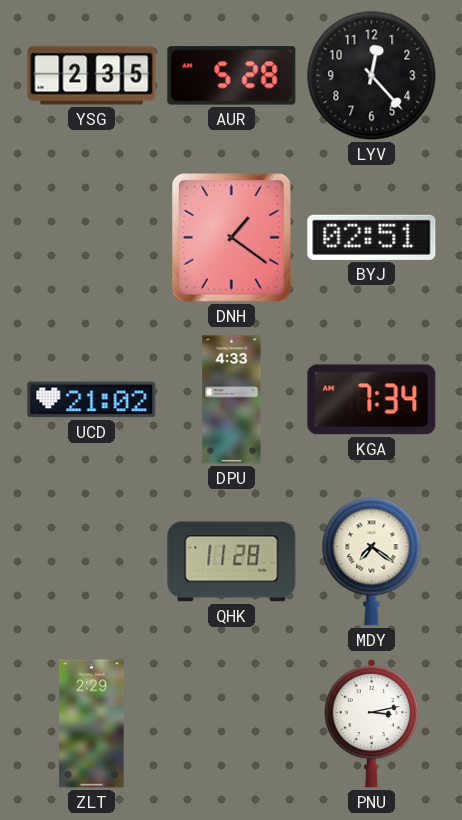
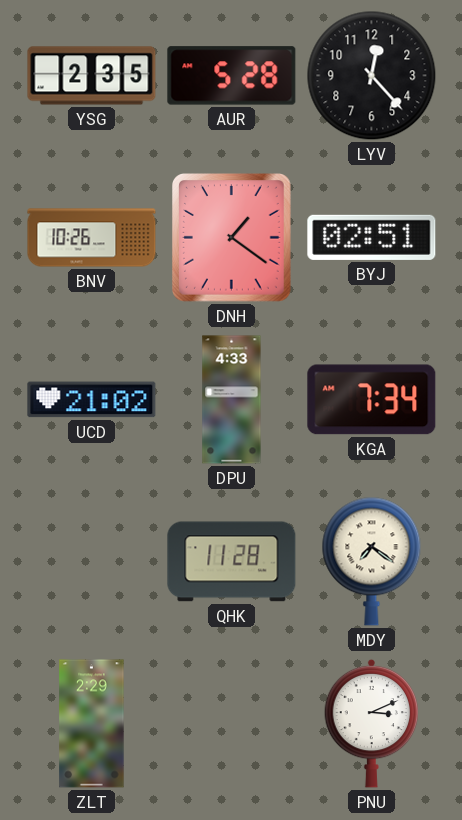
BNV: none -> 10:26 (92, 238)
PNU: 3:13 -> 3:11 (372, 723)
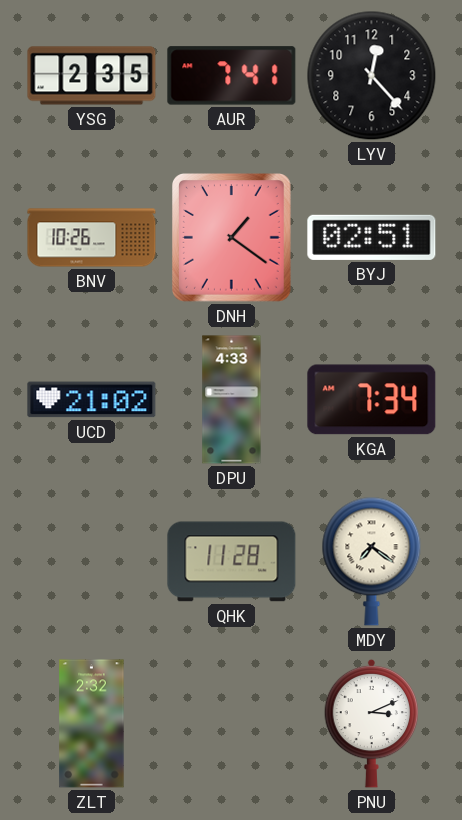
AUR: 5:28 -> 7:41 (232, 76)
ZLT: 2:29 -> 2:32 (92, 724)
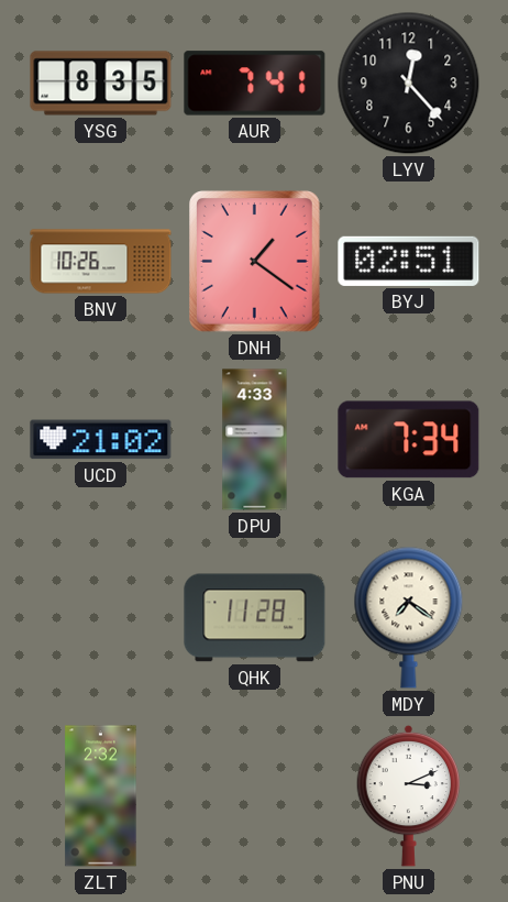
YSG: 2:35 -> 8:35 (101, 84)
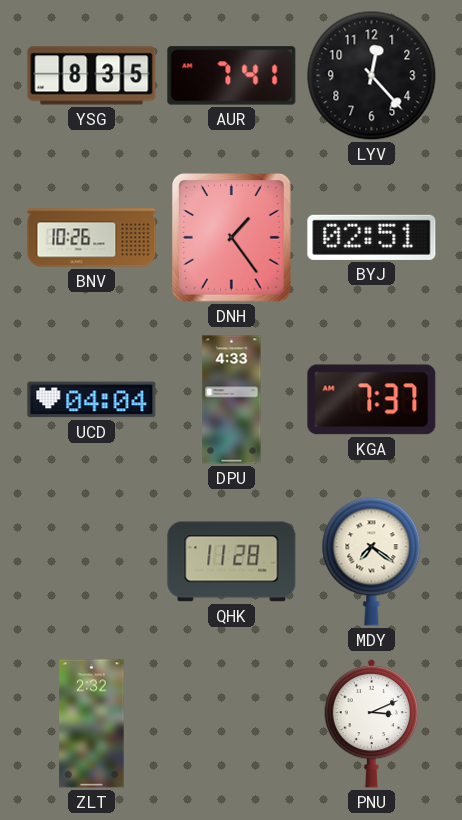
DNH: 1:21 -> 1:24 (232, 238)
UCD: 21:02 -> 04:04 (92, 400)
KGA: 7:34 -> 7:37 (372, 400)
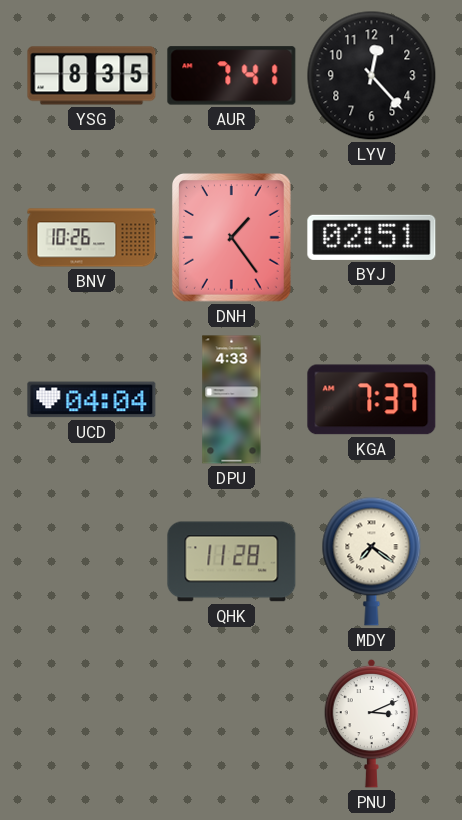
ZLT: 2:32 -> none (92, 724)
